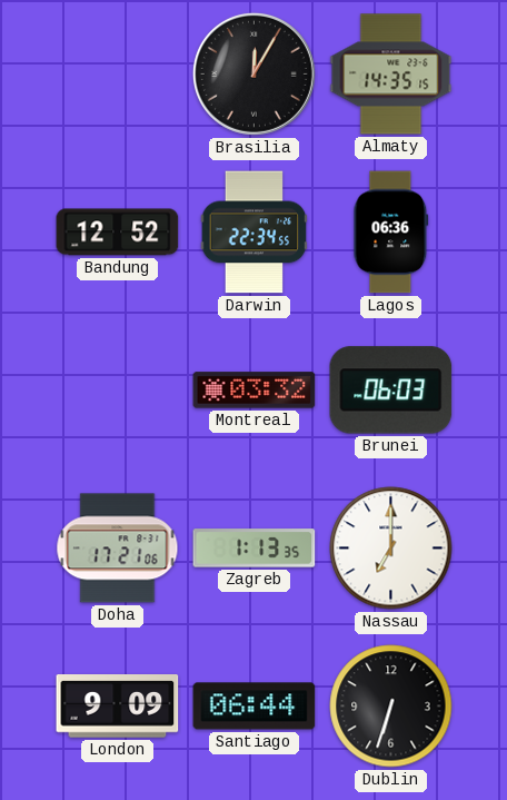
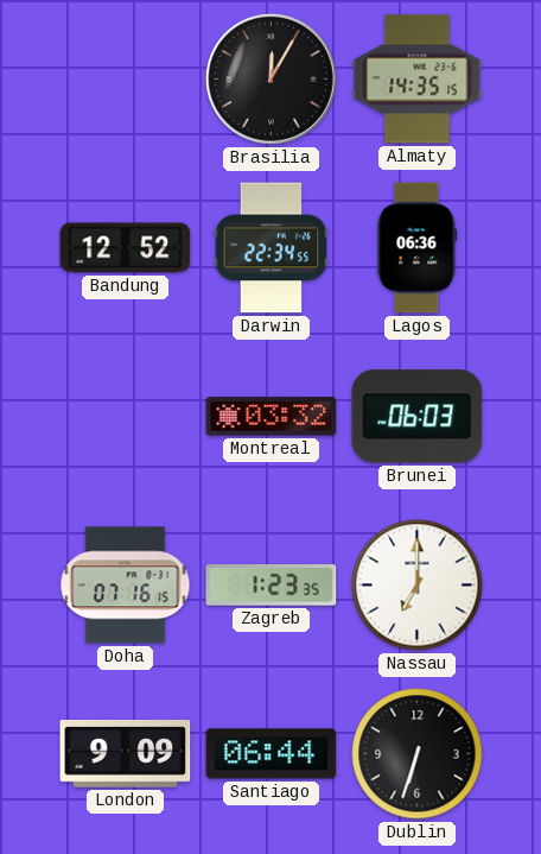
Doha: 17:21 -> 07:16 (126, 586)
Zagreb: 1:13 -> 1:23 (272, 586)
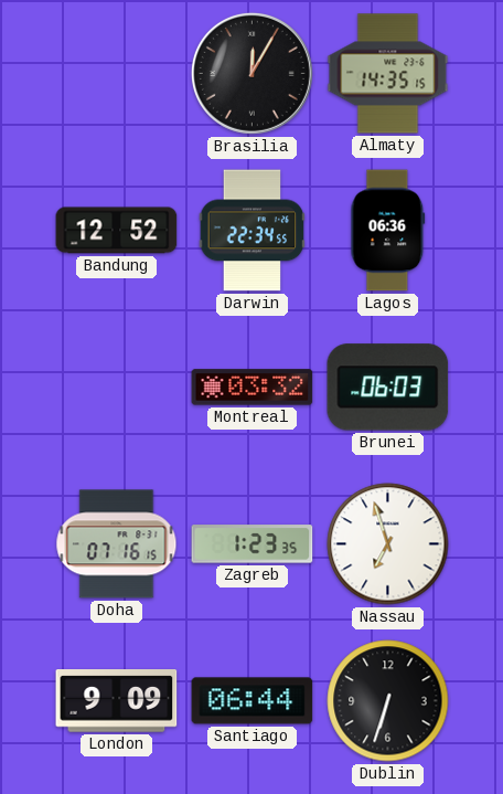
Nassau: 7:00 -> 6:57 (388, 544)
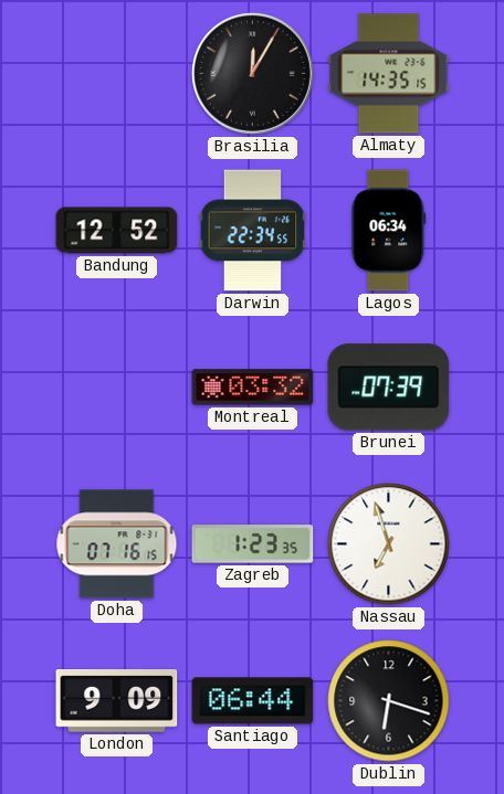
Lagos: 06:36 -> 06:34 (389, 231)
Brunei: 06:03 -> 07:39 (389, 388)
Dublin: 6:33 -> 6:18 (389, 701)
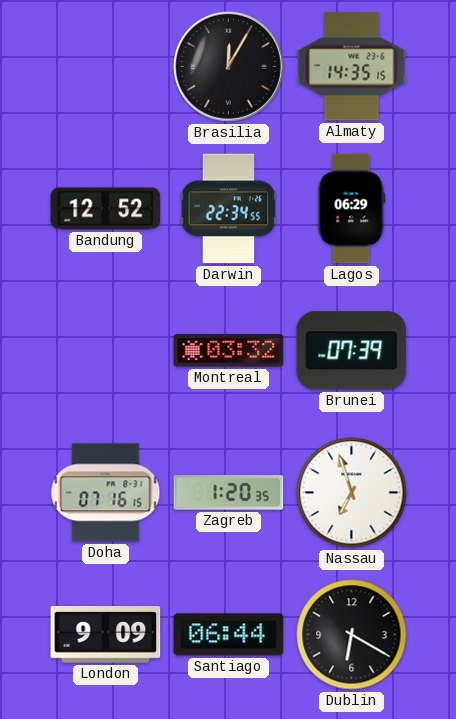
Lagos: 06:34 -> 06:29 (352, 209)
Zagreb: 1:23 -> 1:20 (229, 493)
Dublin: 6:18 -> 6:20 (352, 635)
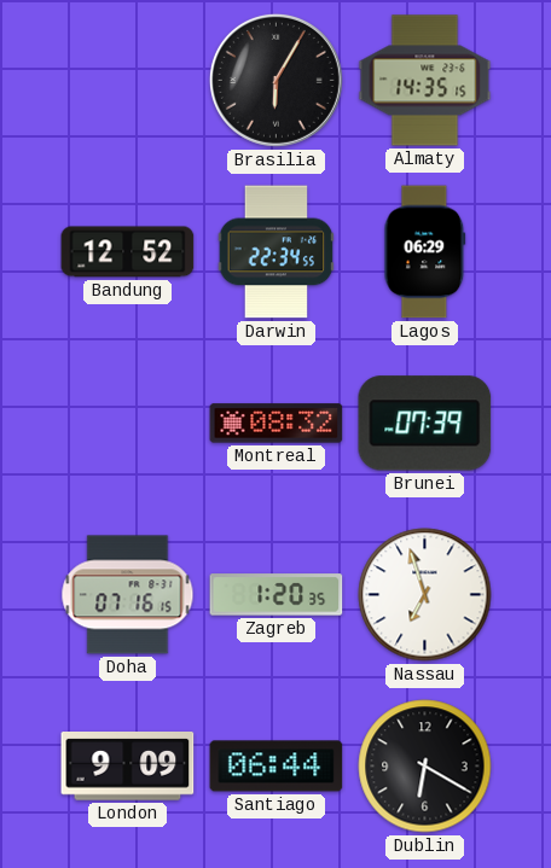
Brasilia: 12:05 -> 6:05 (275, 80)
Montreal: 03:32 -> 08:32 (277, 424)
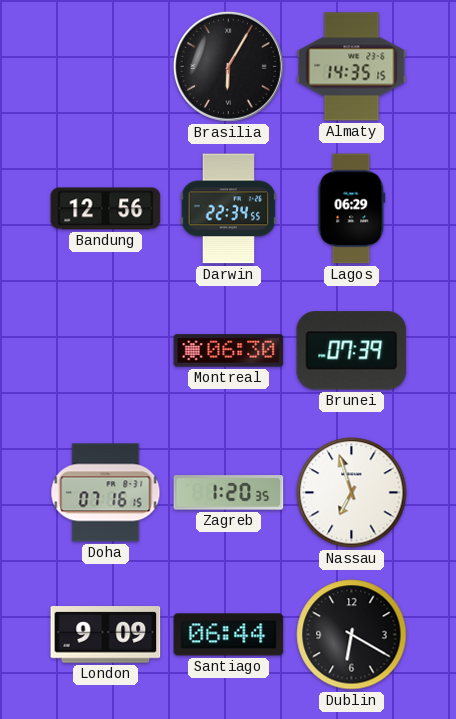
Bandung: 12:52 -> 12:56 (106, 209)
Montreal: 08:32 -> 06:30 (229, 351)
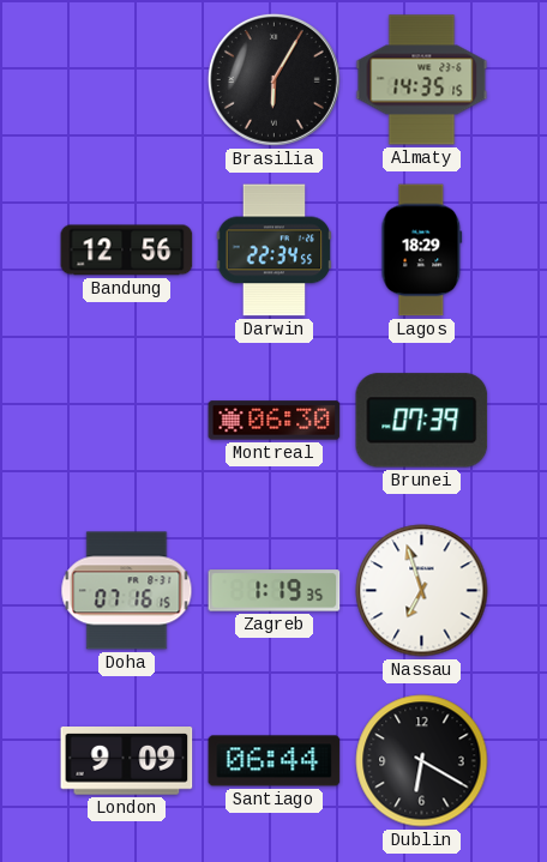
Lagos: 06:29 -> 18:29 (422, 251)
Zagreb: 1:20 -> 1:19 (275, 591)
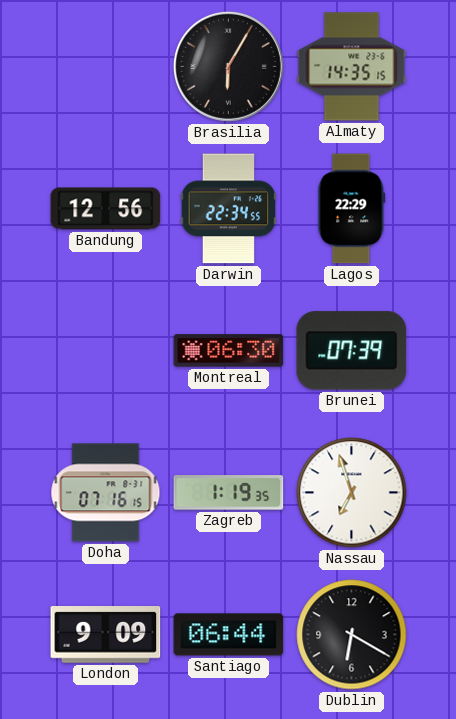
Lagos: 18:29 -> 22:29 (352, 209)
